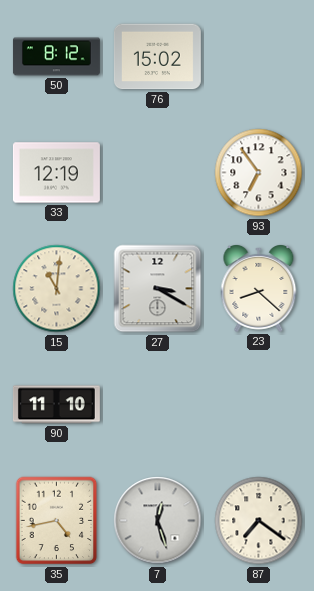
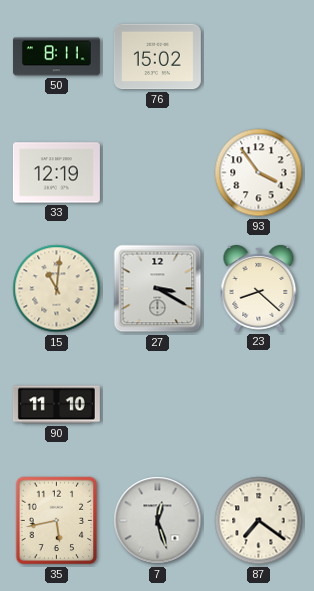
50: 8:12 -> 8:11 (56, 57)
93: 6:54 -> 3:54 (259, 173)
35: 4:43 -> 5:43 (57, 521)
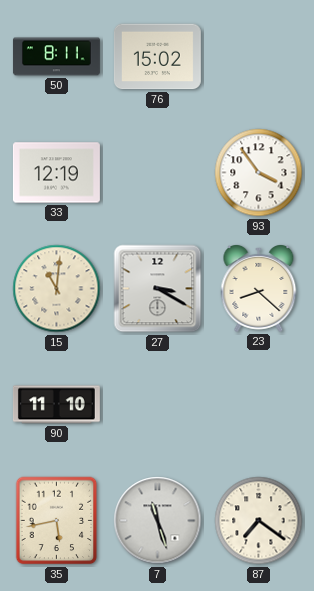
7: 12:27 -> 11:27 (158, 521)
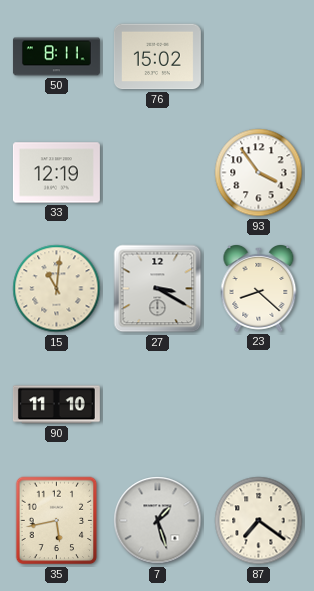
7: 11:27 -> 1:27 (158, 521)
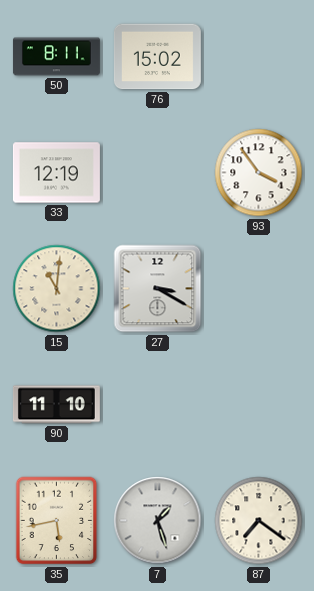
23: 8:22 -> none (259, 289)
